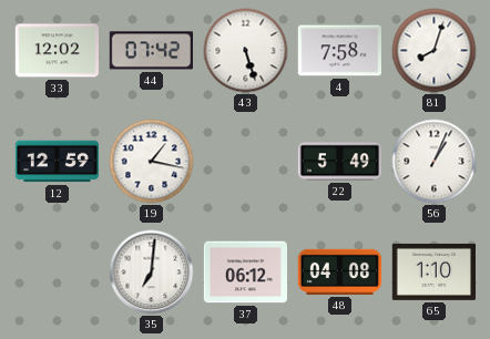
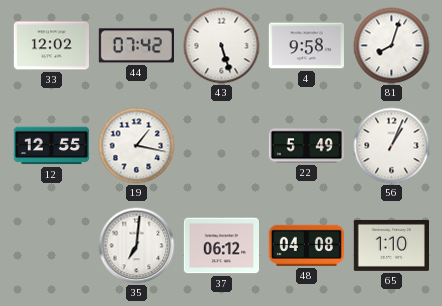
4: 7:58 -> 9:58 (306, 46)
12: 12:59 -> 12:55 (51, 146)
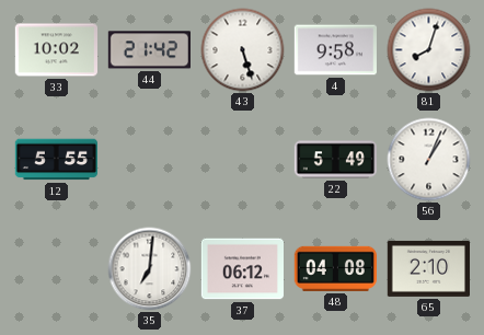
33: 12:02 -> 10:02 (56, 50)
44: 07:42 -> 21:42 (149, 50)
12: 12:55 -> 5:55 (56, 160)
19: 1:17 -> none (137, 146)
65: 1:10 -> 2:10 (428, 268)
